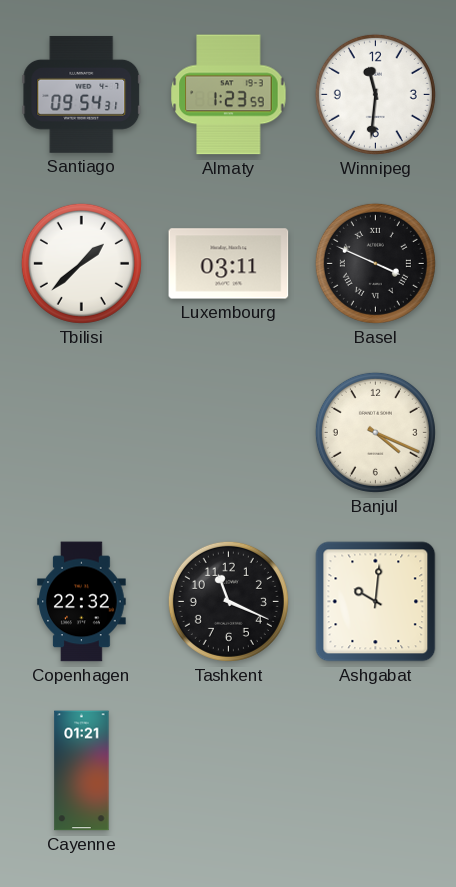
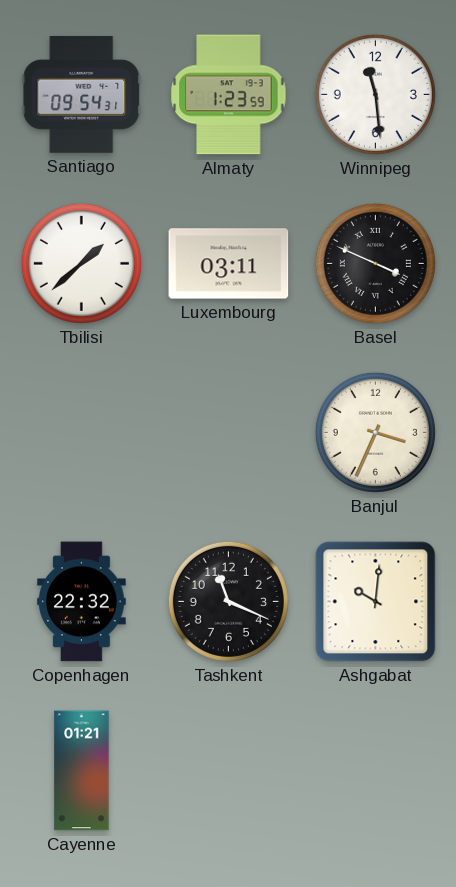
Winnipeg: 11:31 -> 11:29 (375, 94)
Banjul: 4:19 -> 3:34 (375, 432)
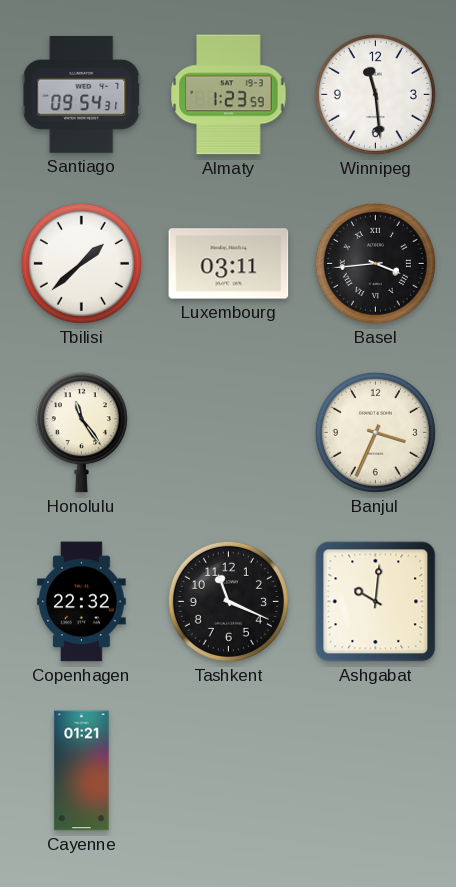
Basel: 3:49 -> 3:44 (375, 263)
Honolulu: none -> 11:24 (81, 433)
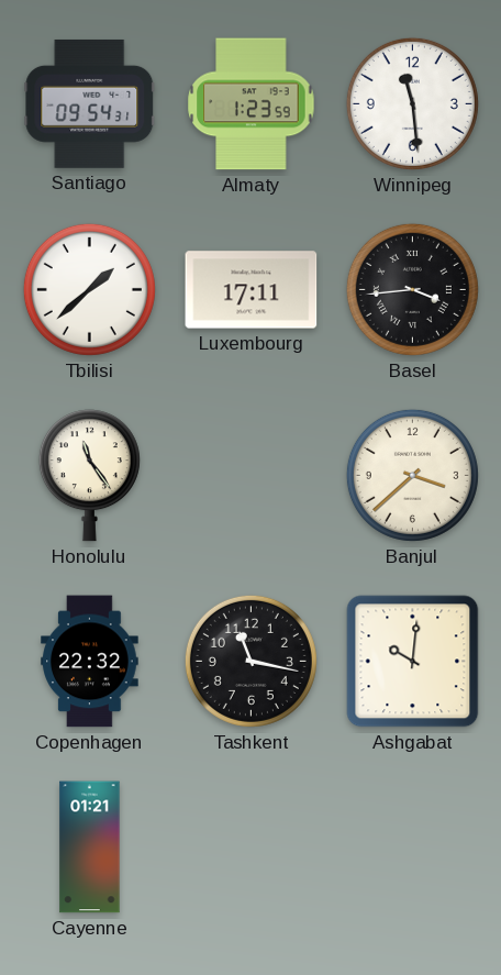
Luxembourg: 03:11 -> 17:11 (252, 290)
Banjul: 3:34 -> 3:38 (412, 475)
Tashkent: 11:19 -> 11:17 (250, 661)
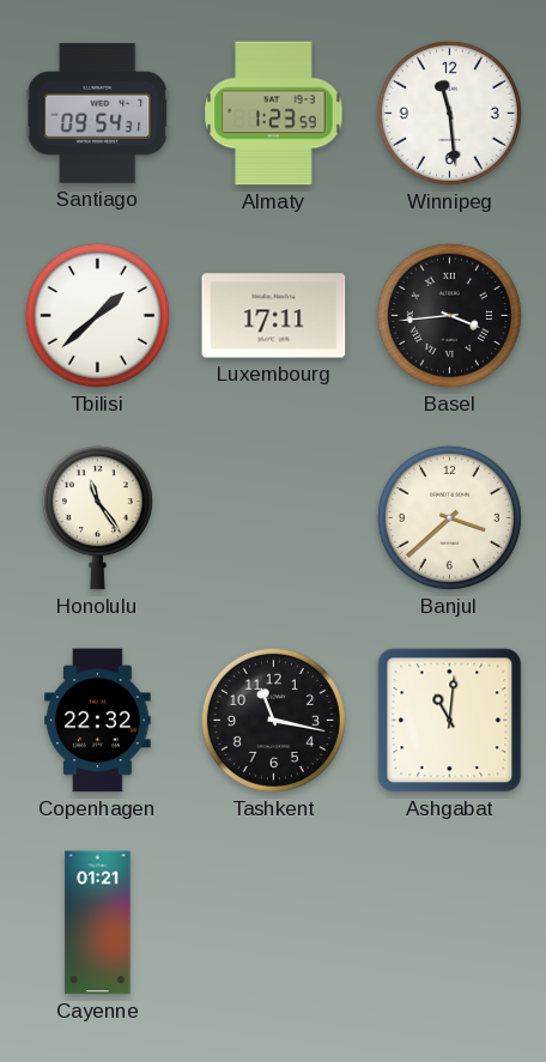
Ashgabat: 10:01 -> 11:01 (450, 721)
